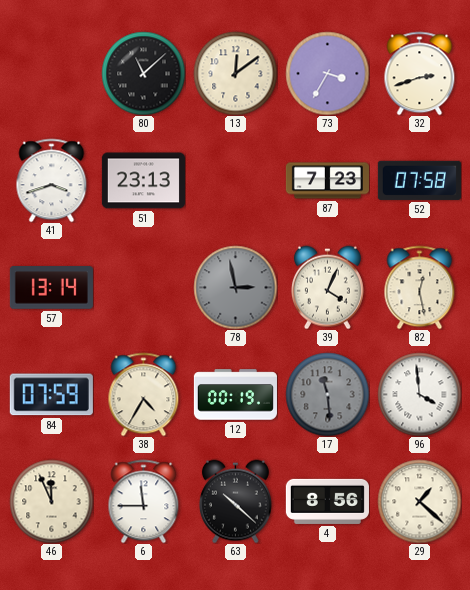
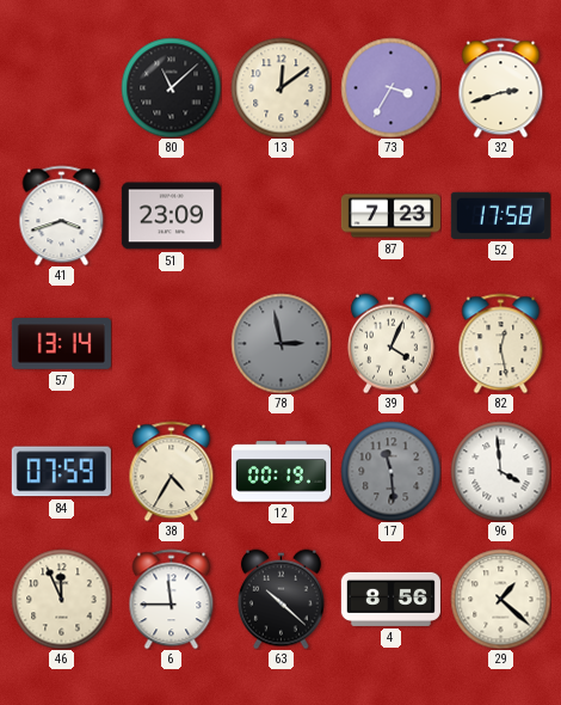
51: 23:13 -> 23:09 (171, 216)
52: 07:58 -> 17:58 (500, 215)
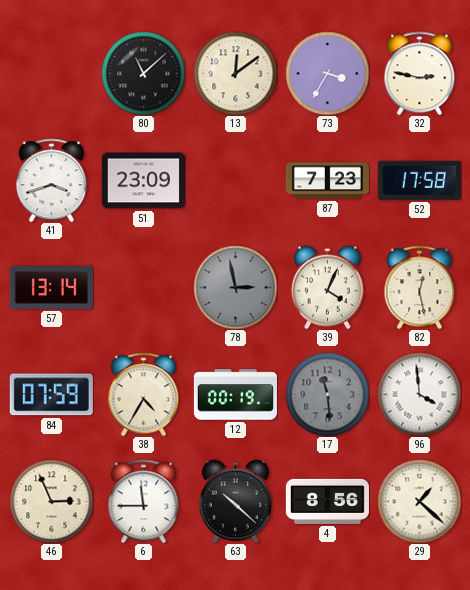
32: 2:42 -> 2:47 (420, 73)
46: 11:56 -> 2:56 (51, 501)
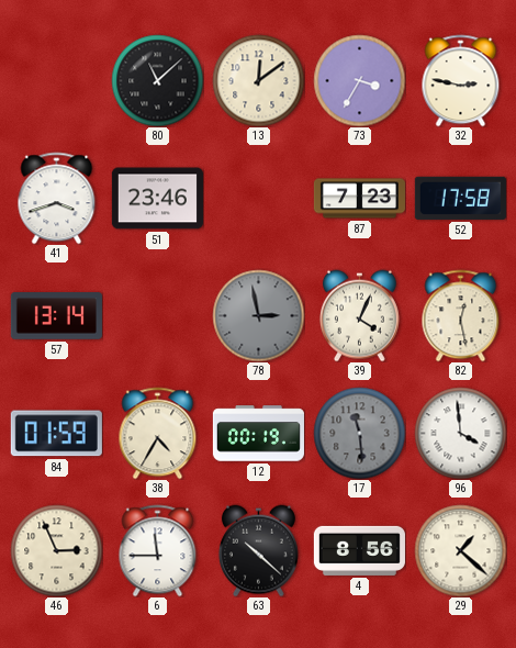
51: 23:09 -> 23:46 (157, 199)
84: 07:59 -> 01:59 (56, 434)
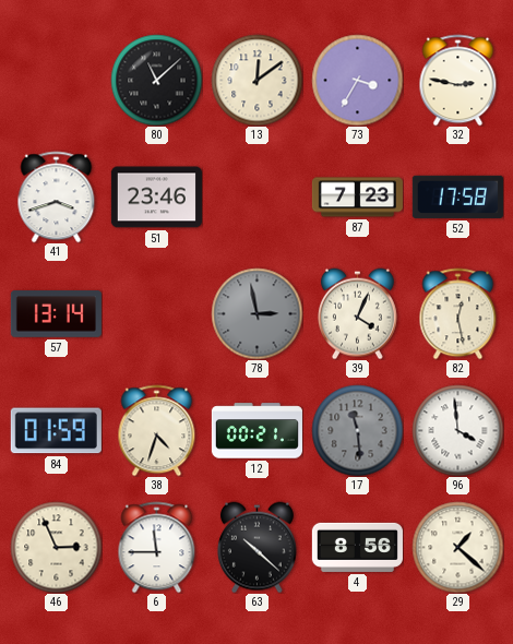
38: 4:35 -> 4:33 (157, 430)
12: 00:19 -> 00:21 (256, 431)
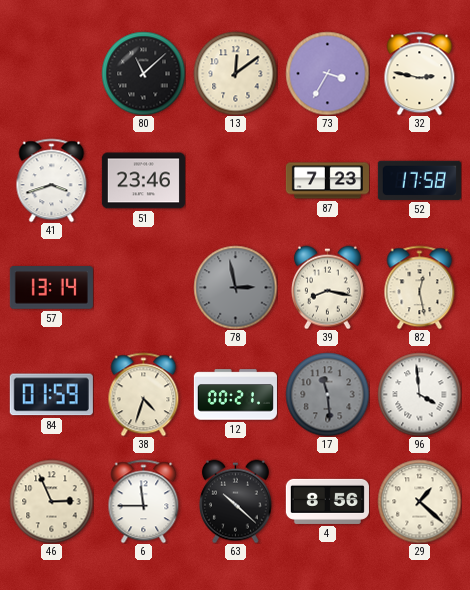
39: 4:04 -> 8:17 (327, 287)
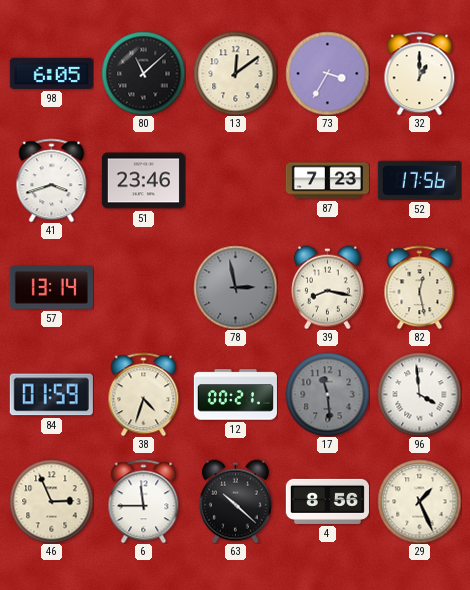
98: none -> 6:05 (51, 73)
32: 2:47 -> 1:00 (420, 73)
52: 17:58 -> 17:56 (419, 180)
29: 1:22 -> 1:26 (419, 501)
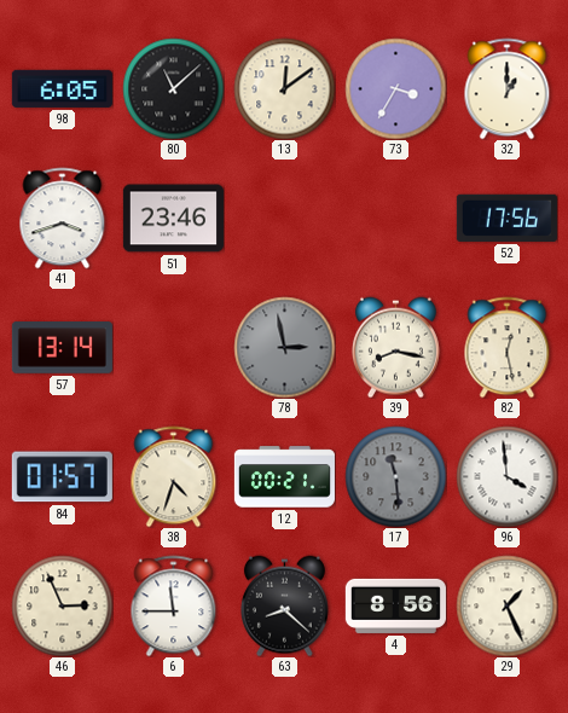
87: 7:23 -> none (327, 181)
84: 01:59 -> 01:57 (62, 477)
63: 10:22 -> 8:22 (284, 605)
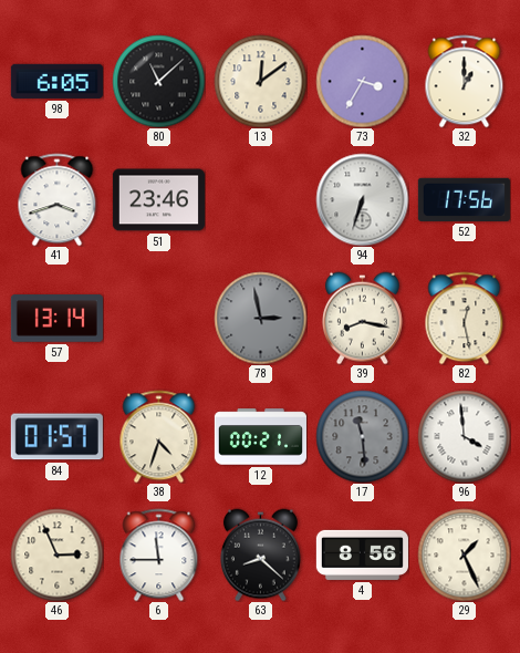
94: none -> 6:33 (362, 199)
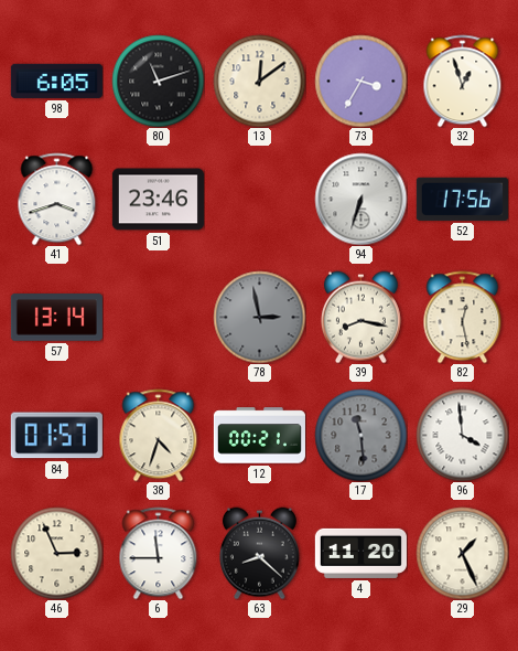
80: 11:08 -> 11:12 (158, 81)
32: 1:00 -> 12:57 (463, 81)
4: 8:56 -> 11:20 (360, 553)
